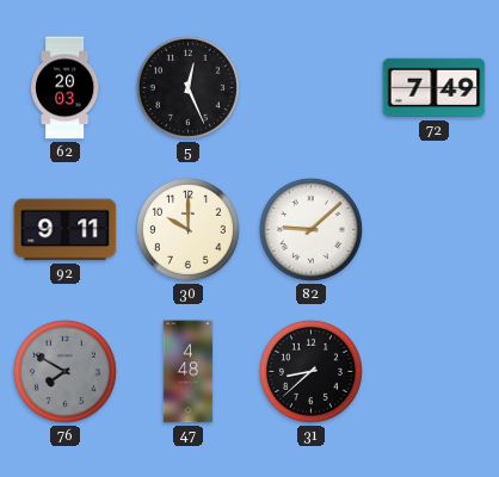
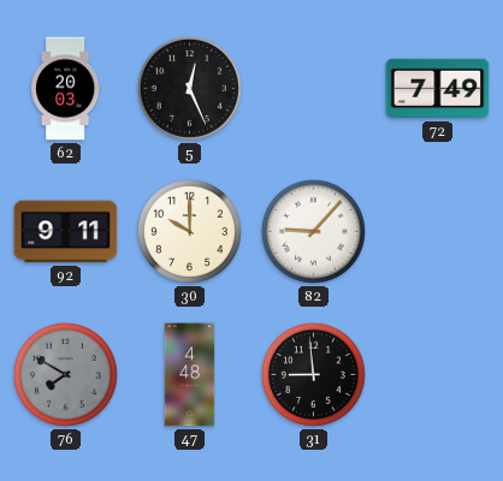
82: 9:08 -> 9:07 (313, 231)
31: 8:38 -> 8:59 (313, 374)
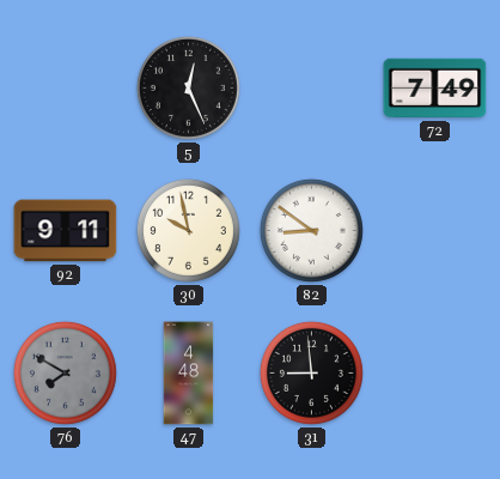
62: 20:03 -> none (66, 89)
30: 10:00 -> 9:58 (188, 230)
82: 9:07 -> 8:51 (311, 230)
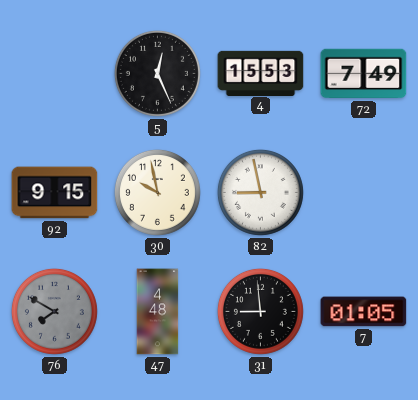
4: none -> 15:53 (261, 73)
92: 9:11 -> 9:15 (55, 193)
82: 8:51 -> 8:58 (260, 192)
7: none -> 01:05 (364, 312)
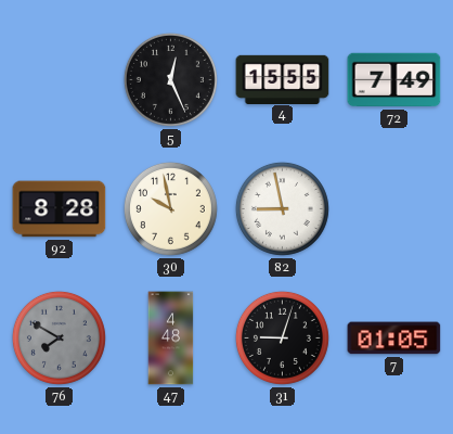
4: 15:53 -> 15:55 (283, 79)
92: 9:15 -> 8:28 (60, 209)
31: 8:59 -> 9:03 (282, 337)
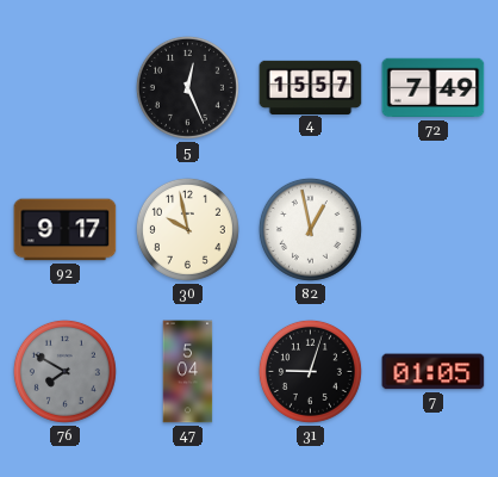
4: 15:55 -> 15:57 (311, 87)
92: 8:28 -> 9:17 (66, 230)
82: 8:58 -> 12:58 (310, 229)
47: 4:48 -> 5:04 (188, 372)
